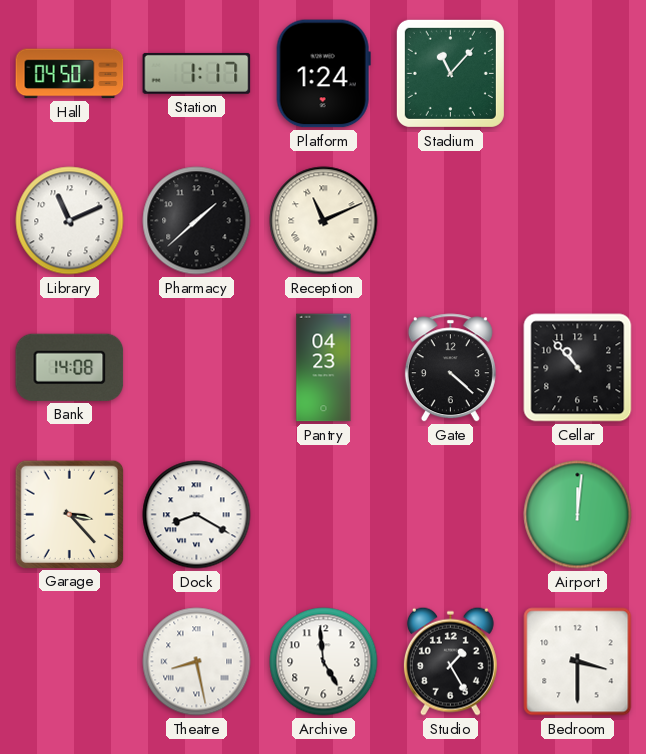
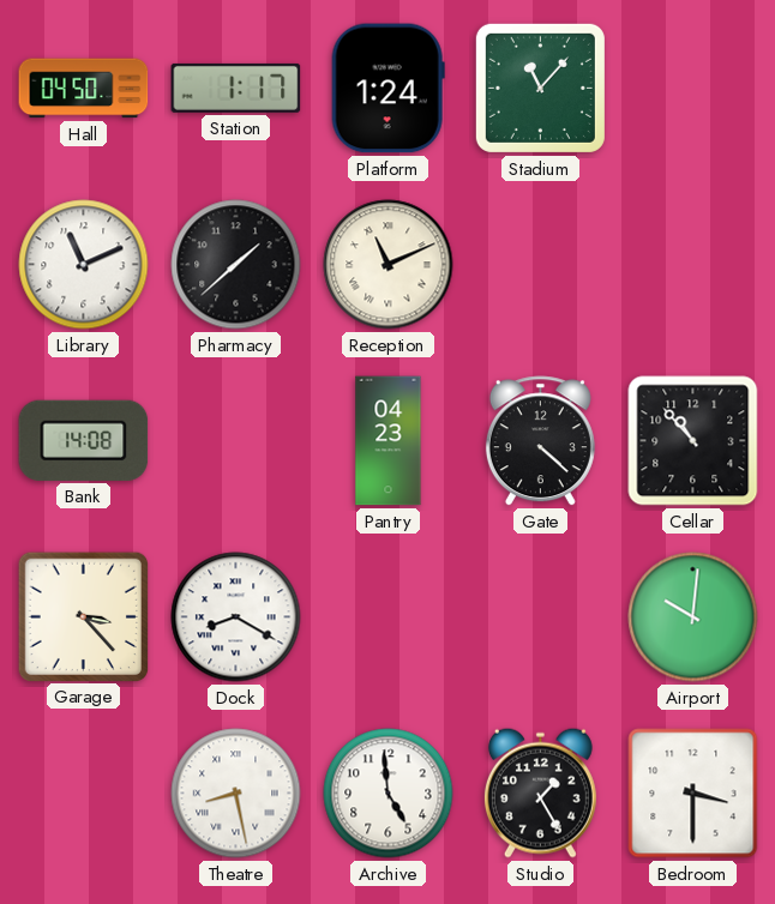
Airport: 12:01 -> 10:01 (693, 617)
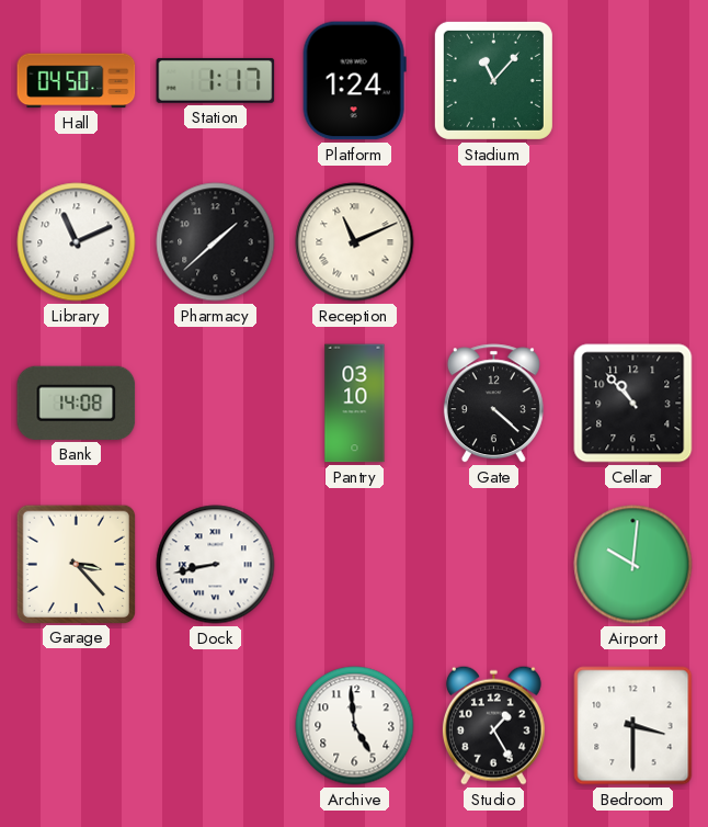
Pantry: 04:23 -> 03:10 (355, 404)
Dock: 8:20 -> 8:43 (216, 565)
Theatre: 8:28 -> none (236, 794)
